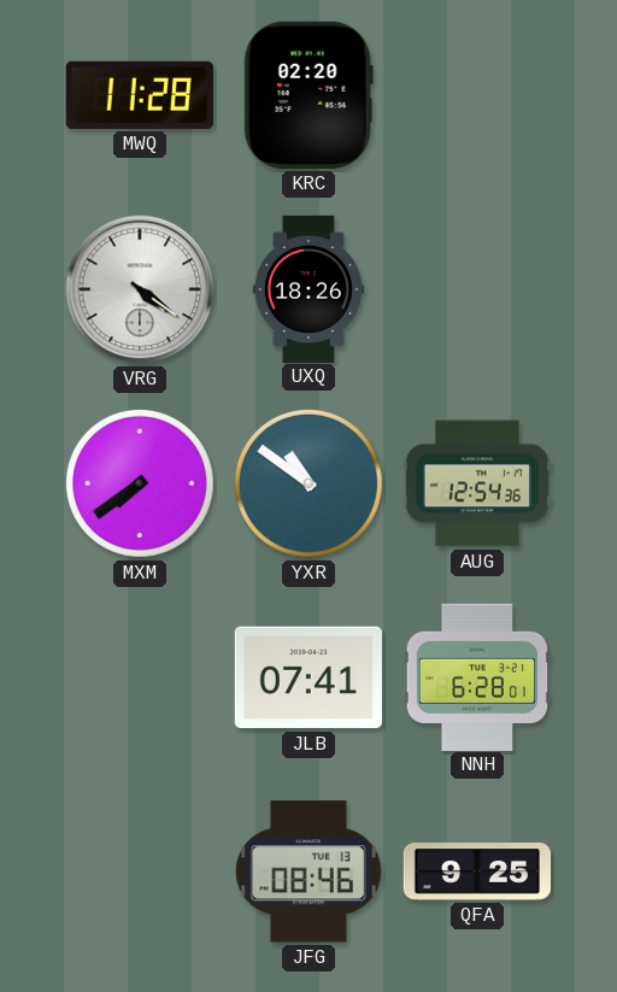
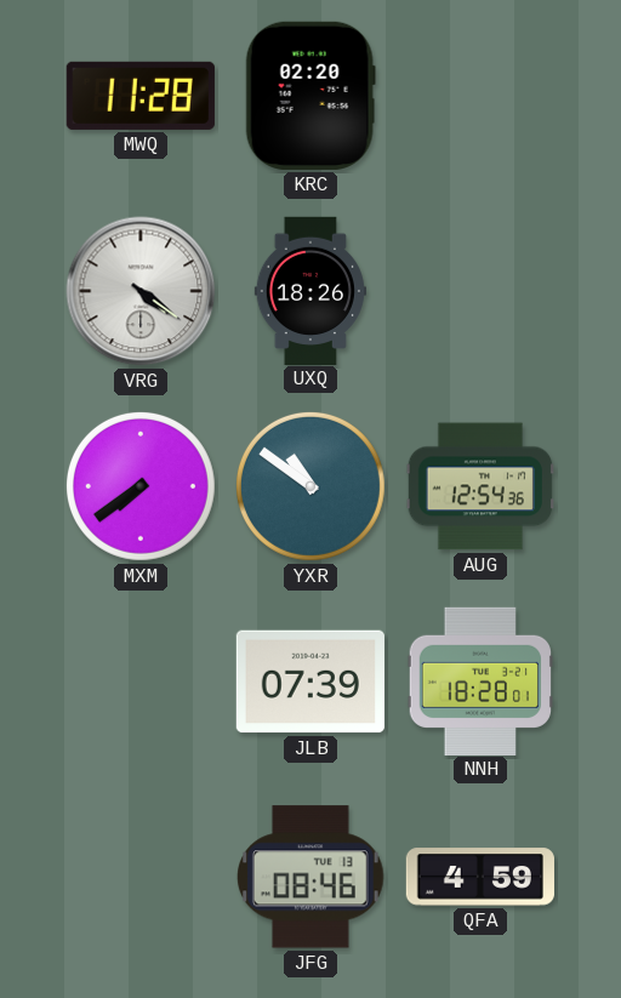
JLB: 07:41 -> 07:39 (310, 682)
NNH: 6:28 -> 18:28 (479, 680)
QFA: 9:25 -> 4:59 (479, 877)
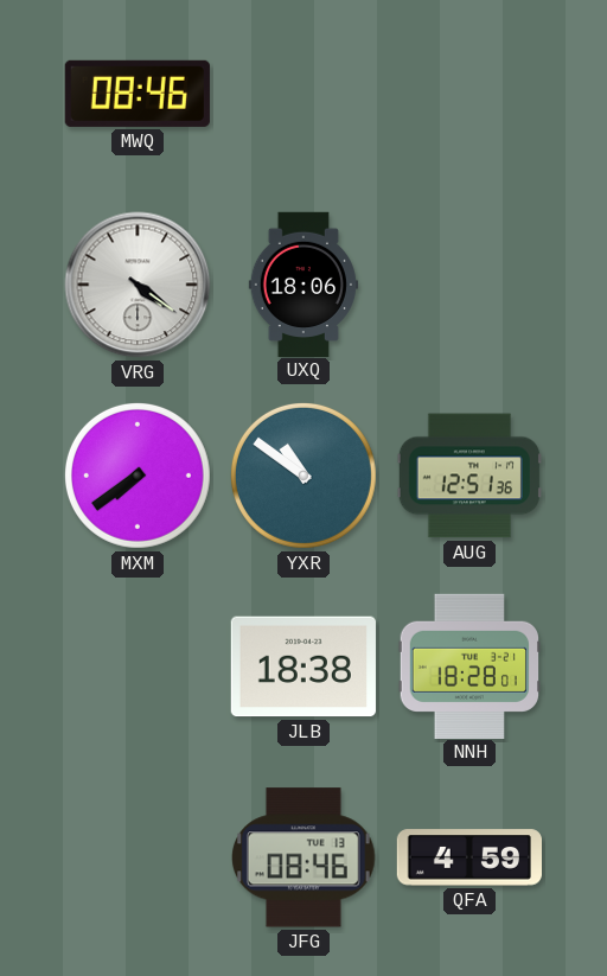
MWQ: 11:28 -> 08:46 (138, 94)
KRC: 02:20 -> none (310, 96)
UXQ: 18:26 -> 18:06 (303, 283)
AUG: 12:54 -> 12:51 (469, 476)
JLB: 07:39 -> 18:38 (303, 666)
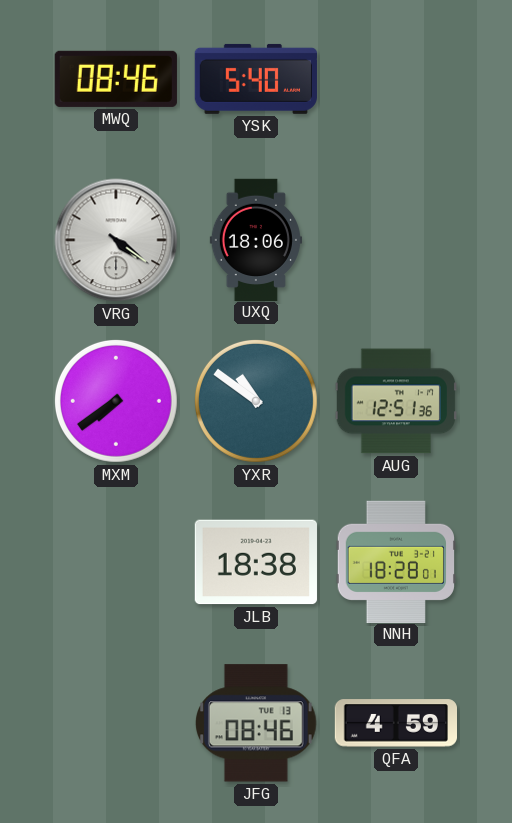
YSK: none -> 5:40 (255, 79)
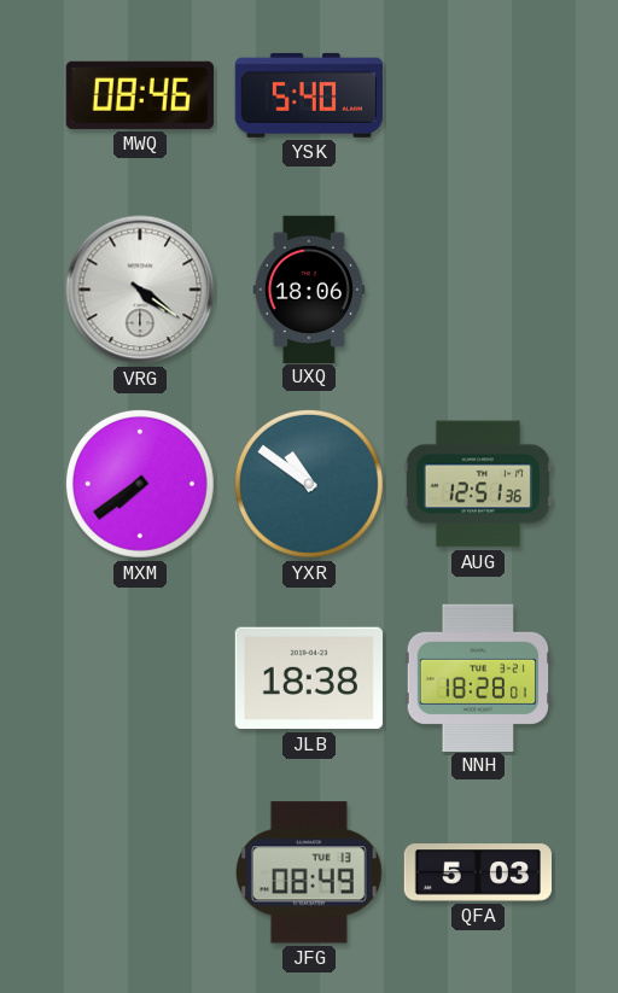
JFG: 08:46 -> 08:49 (309, 872)
QFA: 4:59 -> 5:03 (477, 872)
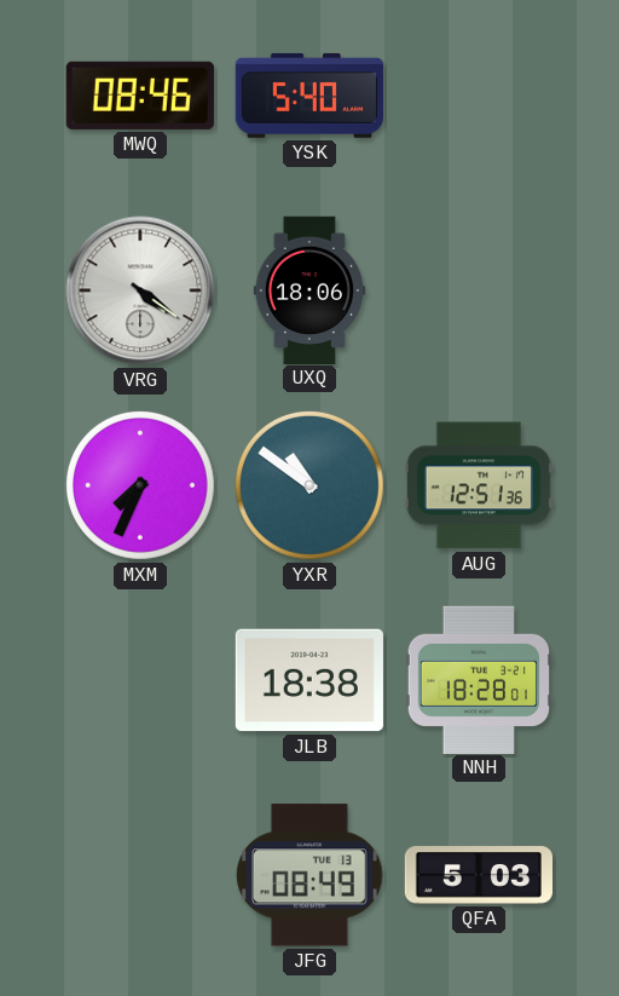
MXM: 7:39 -> 7:34 (140, 485)
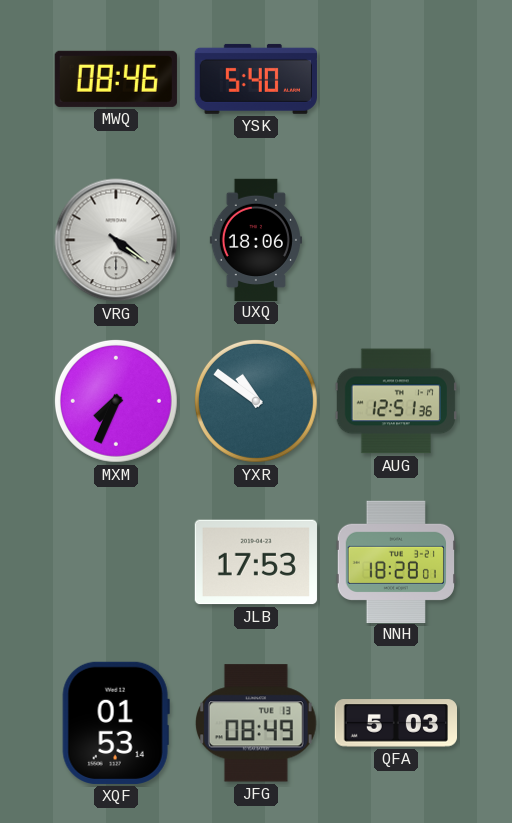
JLB: 18:38 -> 17:53 (256, 562)
XQF: none -> 01:53 (116, 723)
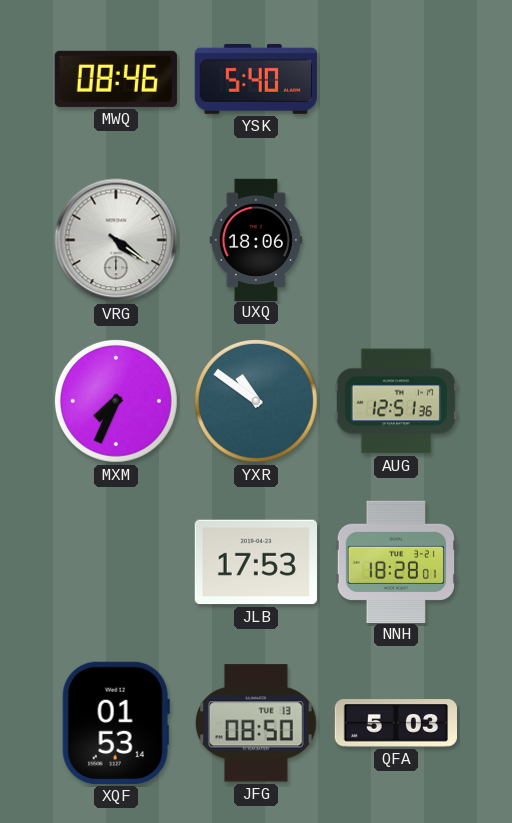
JFG: 08:49 -> 08:50 (256, 723)
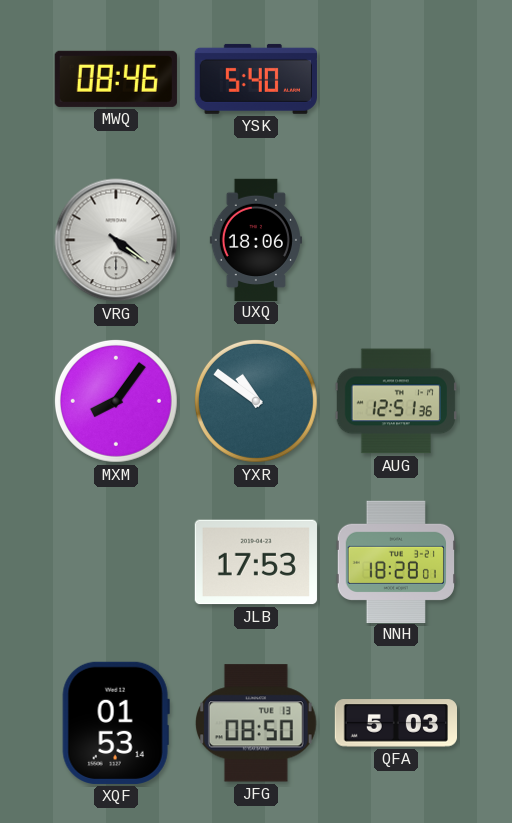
MXM: 7:34 -> 8:06 (116, 401)
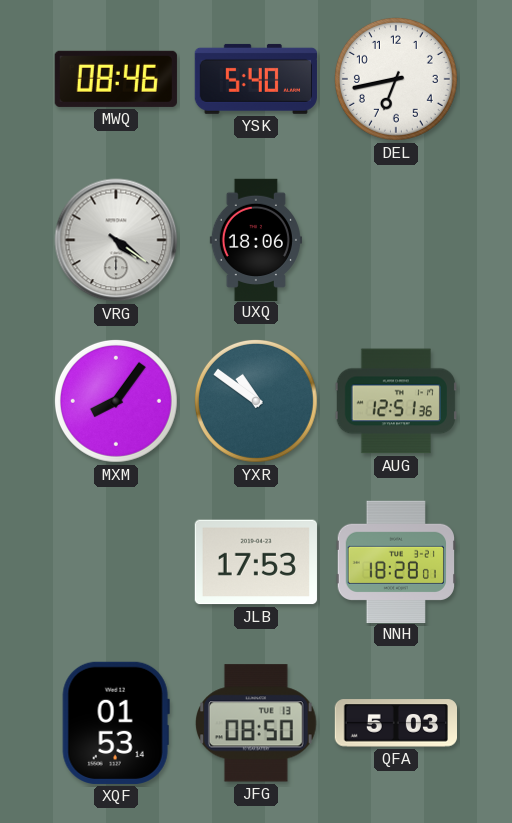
DEL: none -> 6:43 (396, 79)
